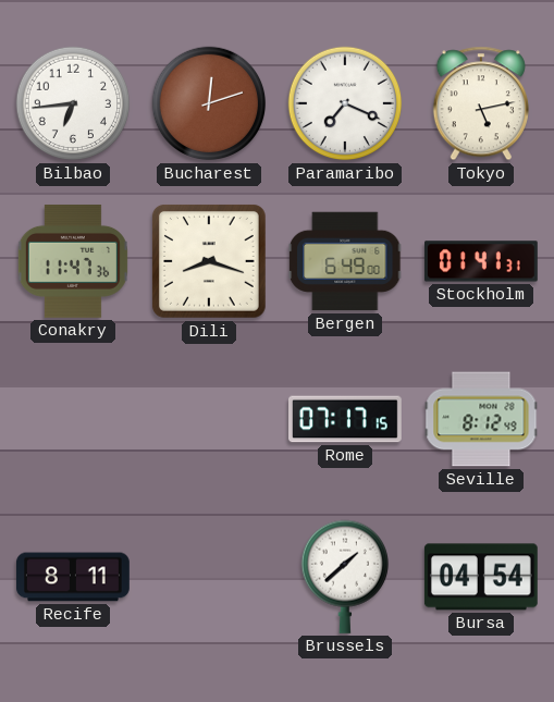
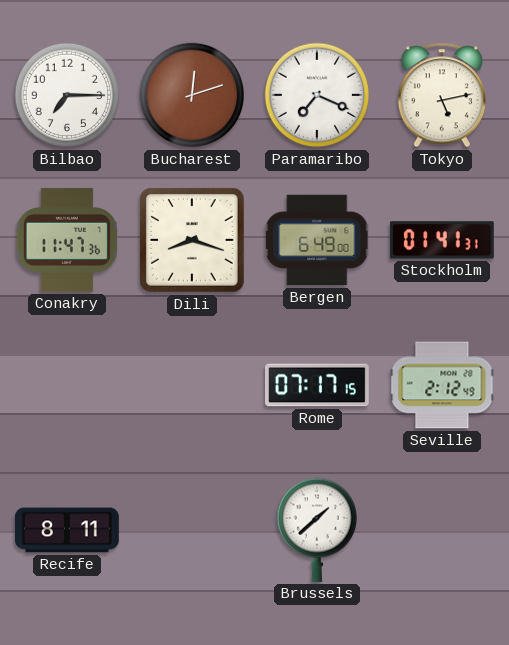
Bilbao: 6:44 -> 7:15 (67, 95)
Seville: 8:12 -> 2:12 (442, 385)
Bursa: 04:54 -> none (481, 577)
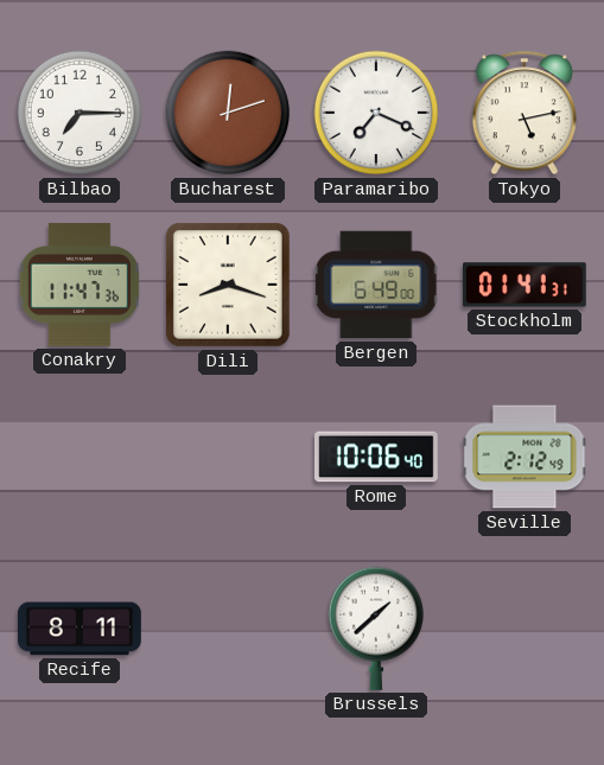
Rome: 07:17 -> 10:06 (377, 457)
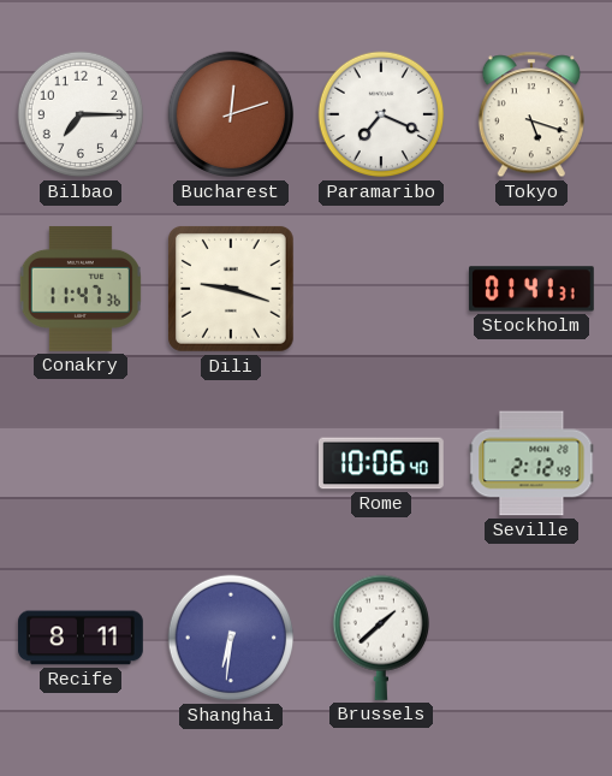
Tokyo: 5:13 -> 5:18 (531, 114)
Dili: 8:18 -> 9:18 (231, 289)
Bergen: 6:49 -> none (376, 285)
Shanghai: none -> 6:31 (231, 638)
